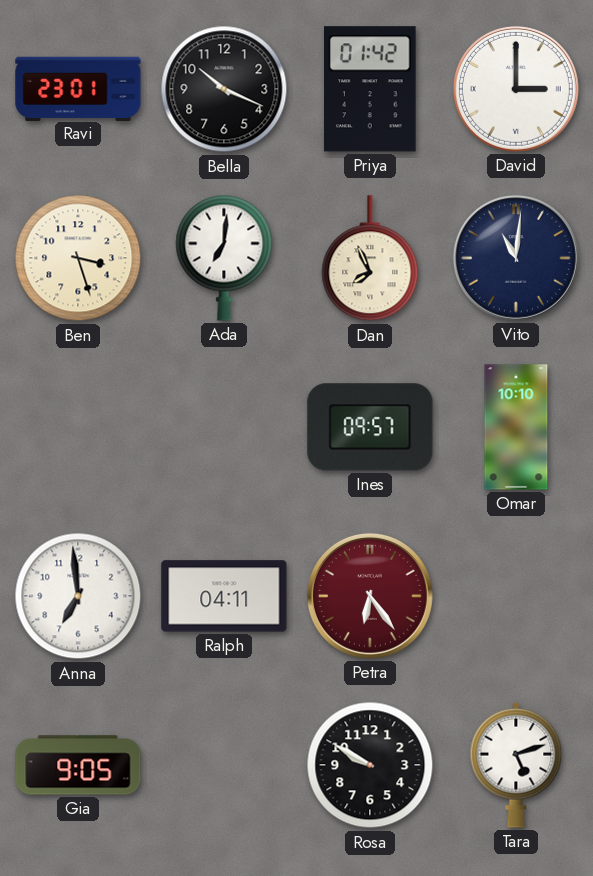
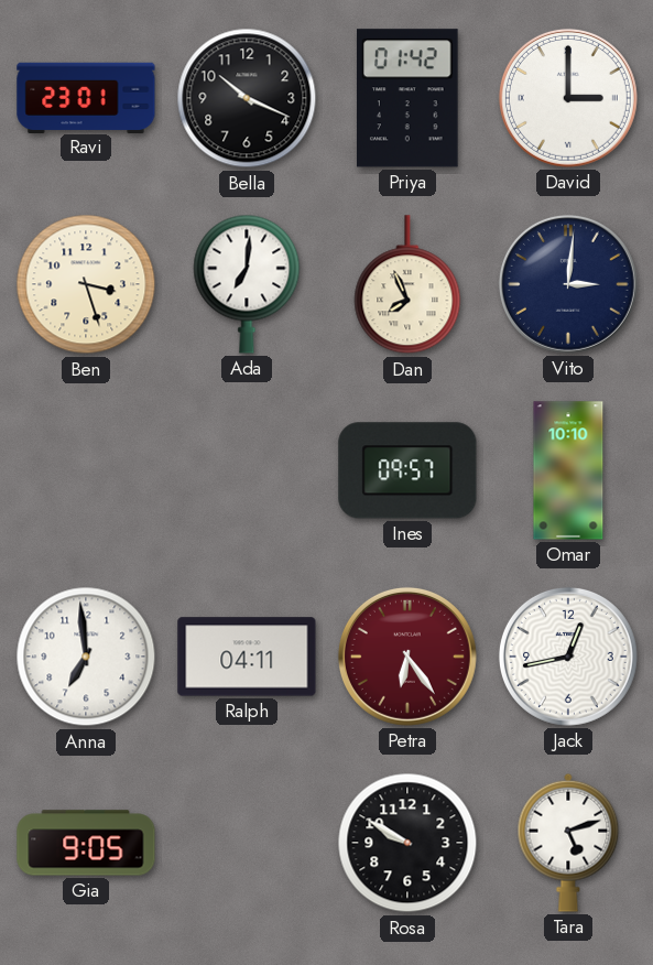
Vito: 11:01 -> 3:01 (568, 284)
Jack: none -> 12:43 (568, 657)
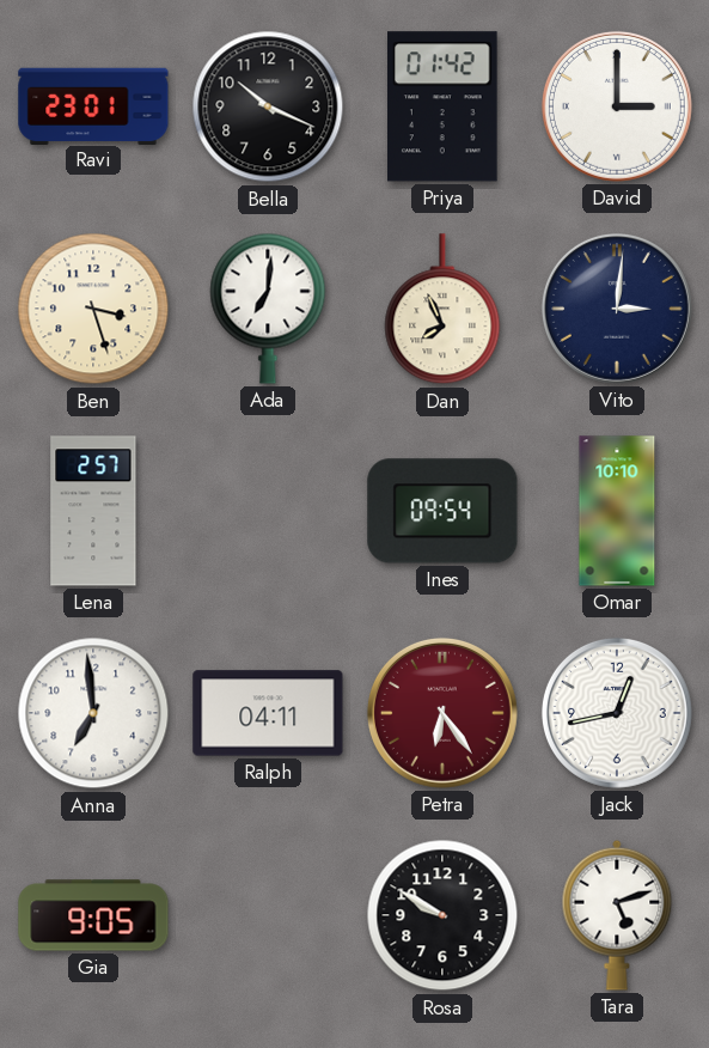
Lena: none -> 2:57 (93, 511)
Ines: 09:57 -> 09:54 (442, 511)
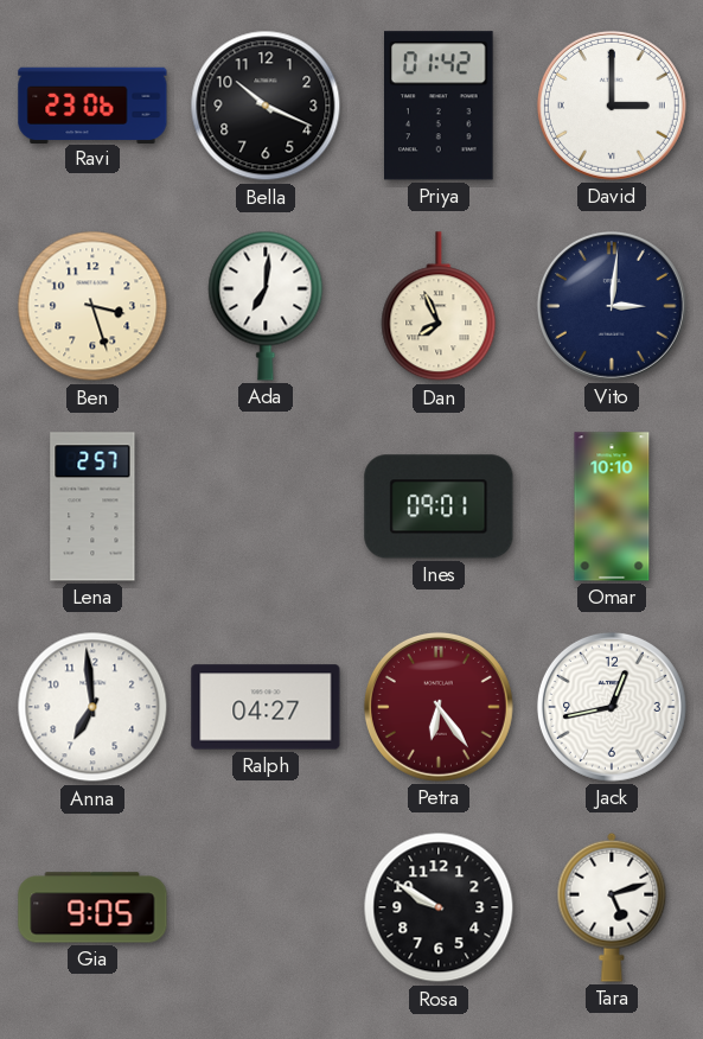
Ravi: 23:01 -> 23:06 (92, 104)
Ines: 09:54 -> 09:01 (439, 506)
Ralph: 04:11 -> 04:27 (266, 707)
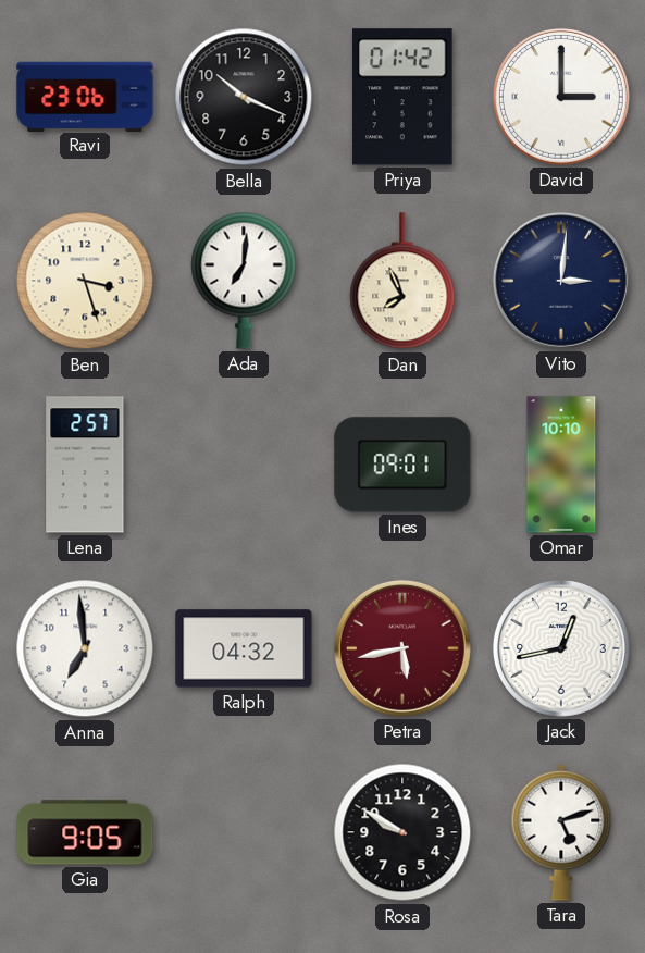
Ralph: 04:27 -> 04:32 (244, 648)
Petra: 6:24 -> 5:43 (402, 648)
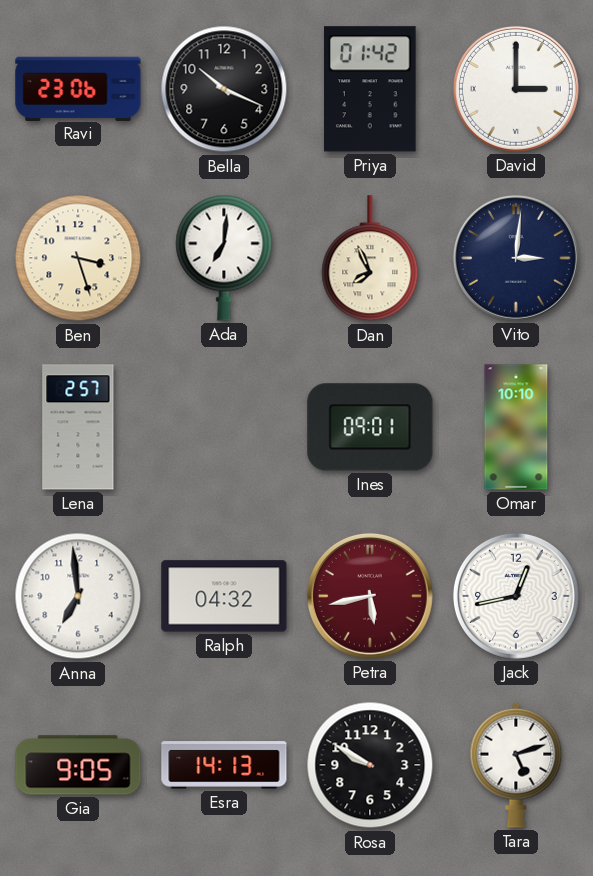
Esra: none -> 14:13 (224, 765)
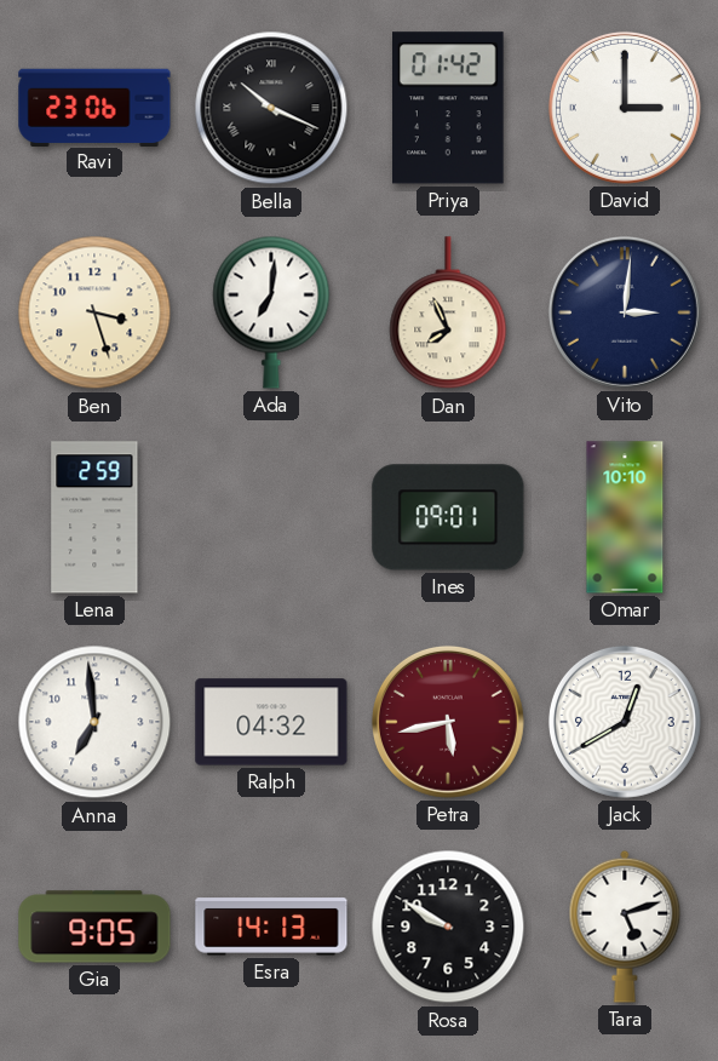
Bella numerals: Arabic -> Roman (271, 108)
Lena: 2:57 -> 2:59 (94, 517)
Jack: 12:43 -> 12:40 (625, 722)
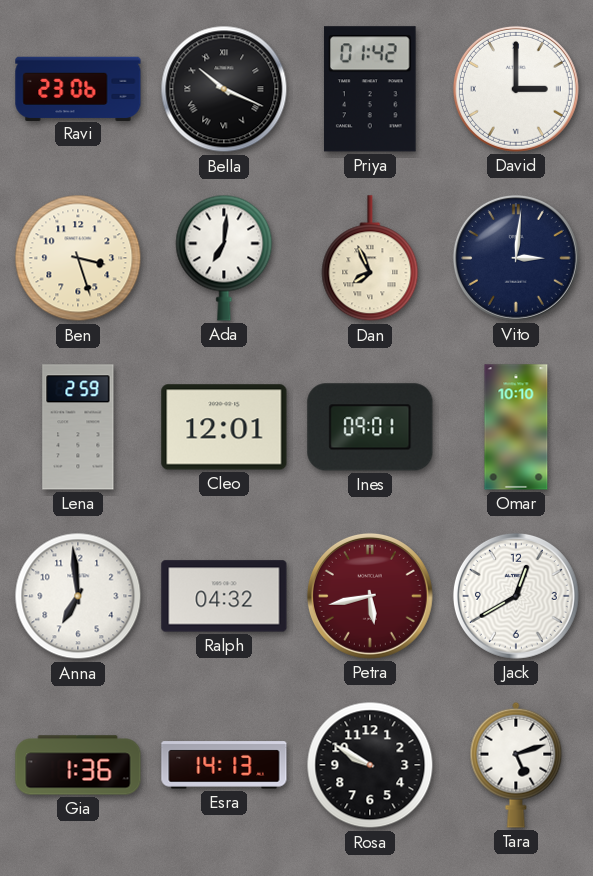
Cleo: none -> 12:01 (224, 427)
Gia: 9:05 -> 1:36 (78, 765)
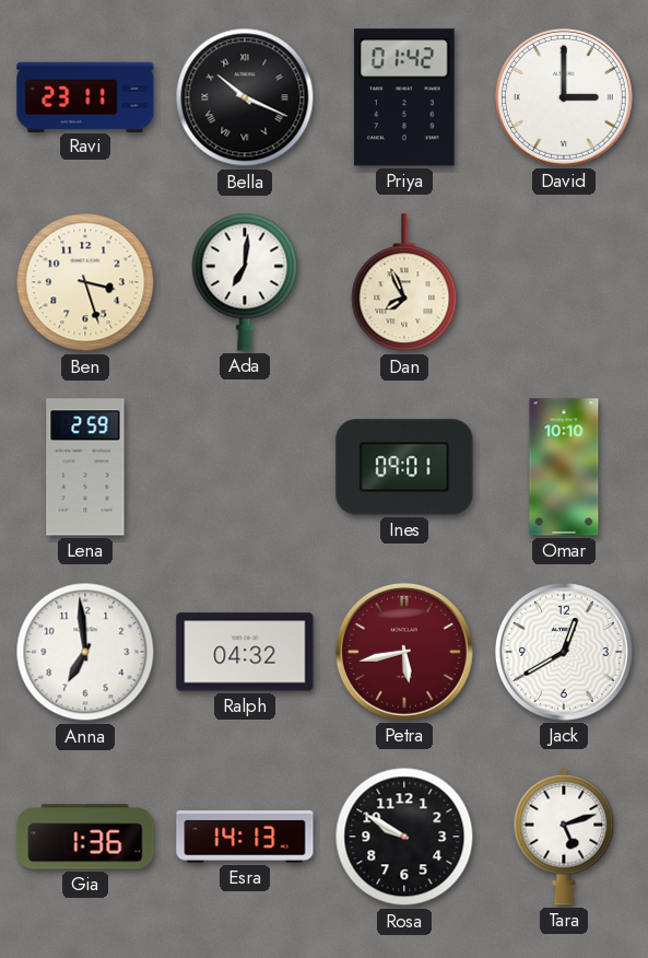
Ravi: 23:06 -> 23:11 (85, 96)
Vito: 3:01 -> none (516, 258)
Cleo: 12:01 -> none (224, 427)
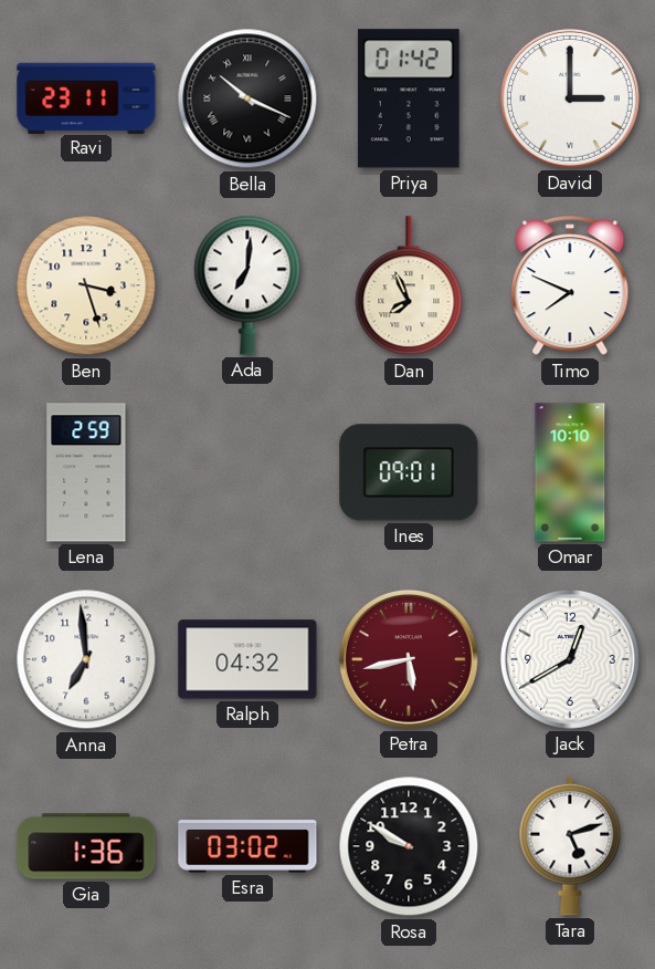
Timo: none -> 7:49 (570, 286)
Esra: 14:13 -> 03:02 (247, 846)
